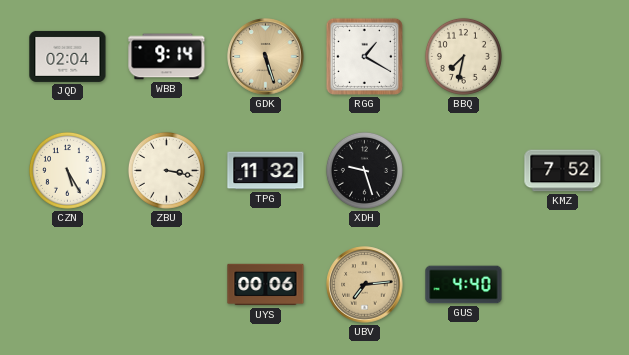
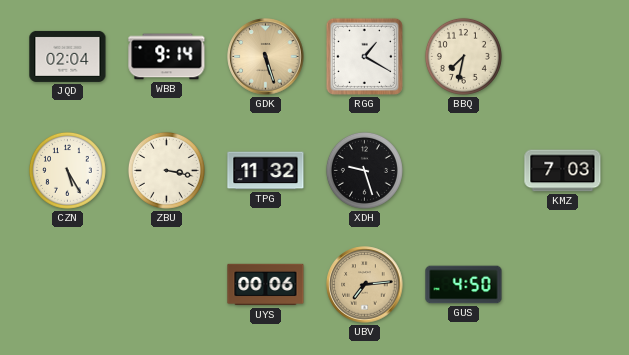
KMZ: 7:52 -> 7:03 (563, 171)
GUS: 4:40 -> 4:50 (464, 285)
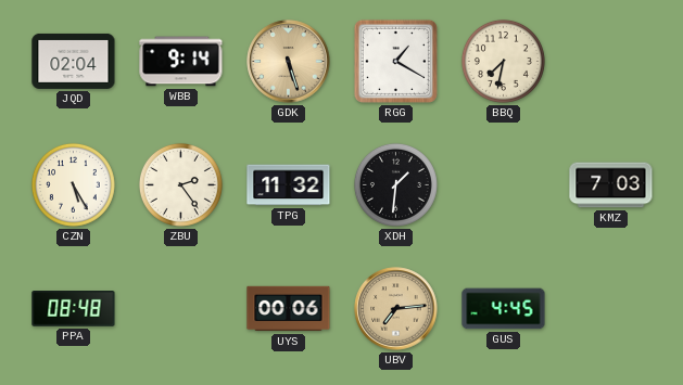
ZBU: 3:17 -> 2:24 (180, 184)
XDH: 9:27 -> 1:31 (395, 184)
PPA: none -> 08:48 (74, 309)
GUS: 4:50 -> 4:45 (504, 309)
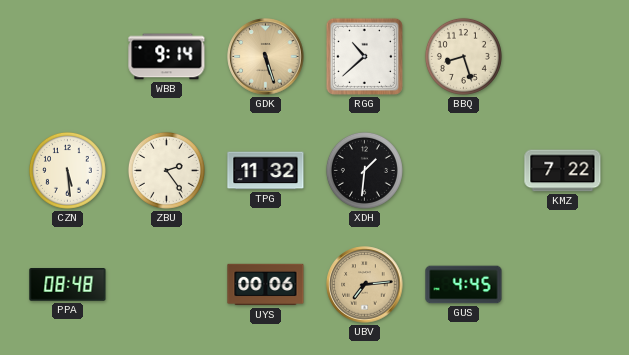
JQD: 02:04 -> none (74, 61)
RGG: 1:20 -> 10:38 (364, 56)
BBQ: 7:32 -> 8:27 (463, 56)
CZN: 5:25 -> 5:29 (67, 170)
KMZ: 7:03 -> 7:22 (563, 171)
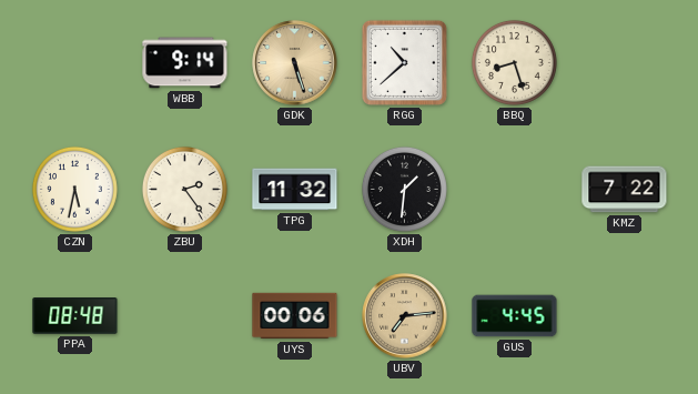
CZN: 5:29 -> 5:32 (74, 189)
